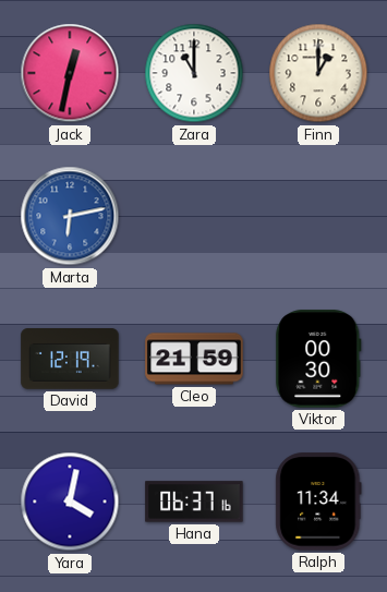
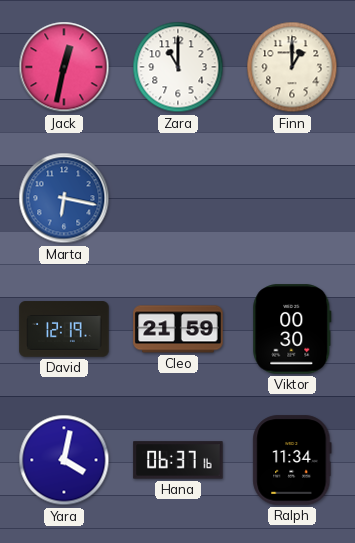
Marta: 6:13 -> 6:17 (64, 198)
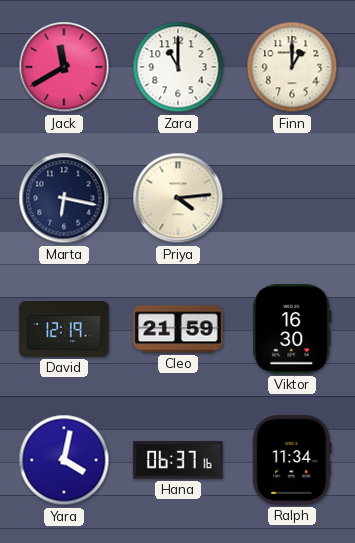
Jack: 12:32 -> 11:40 (64, 67)
Marta dial: blue -> navy (64, 198)
Priya: none -> 4:14 (178, 198)
Viktor: 00:30 -> 16:30 (292, 329)
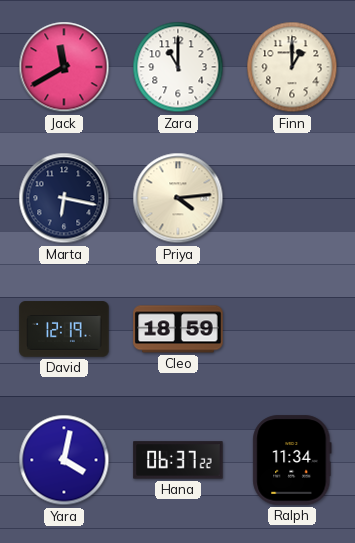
Cleo: 21:59 -> 18:59 (178, 329)
Viktor: 16:30 -> none (292, 329)
Hana: 06:37:16 -> 06:37:22 (178, 460)
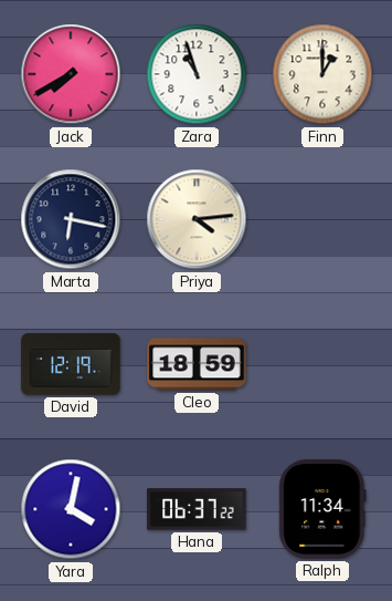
Jack: 11:40 -> 7:40 (71, 74)
Zara: 11:00 -> 10:57 (197, 74)
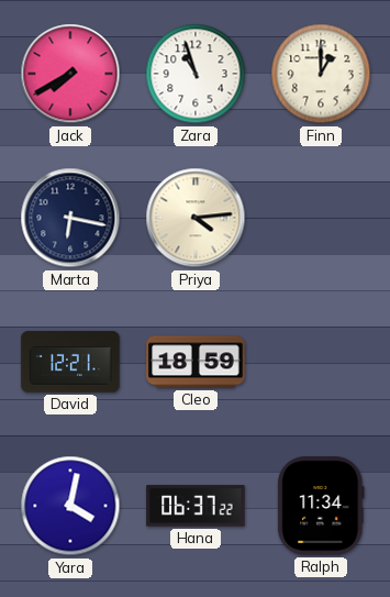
David: 12:19 -> 12:21 (70, 362)
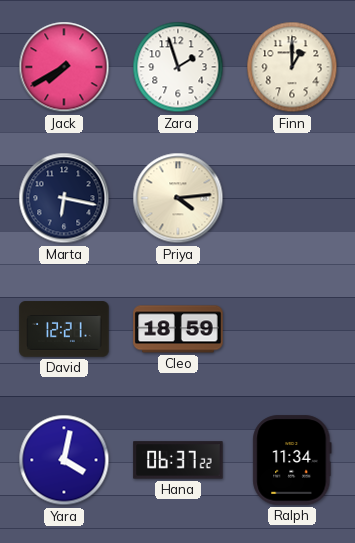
Zara: 10:57 -> 1:57 (178, 67)
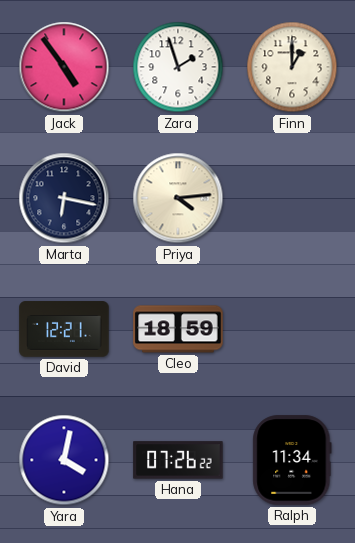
Jack: 7:40 -> 4:54 (64, 67)
Hana: 06:37 -> 07:26 (178, 460)
